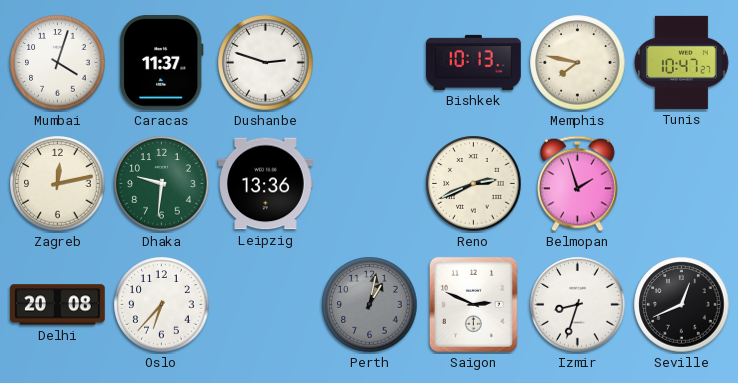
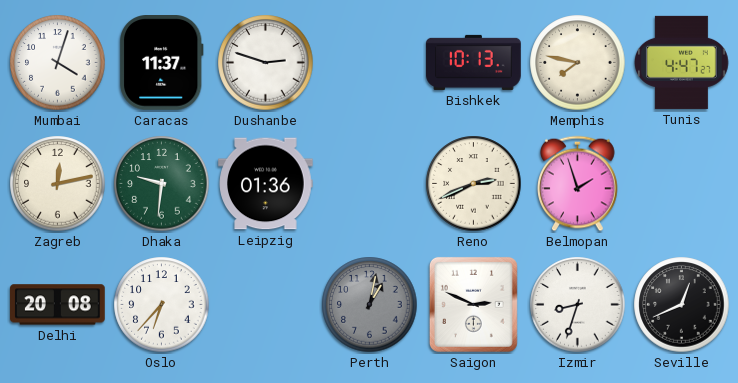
Tunis: 10:47 -> 4:47 (682, 62)
Leipzig: 13:36 -> 01:36 (266, 184)
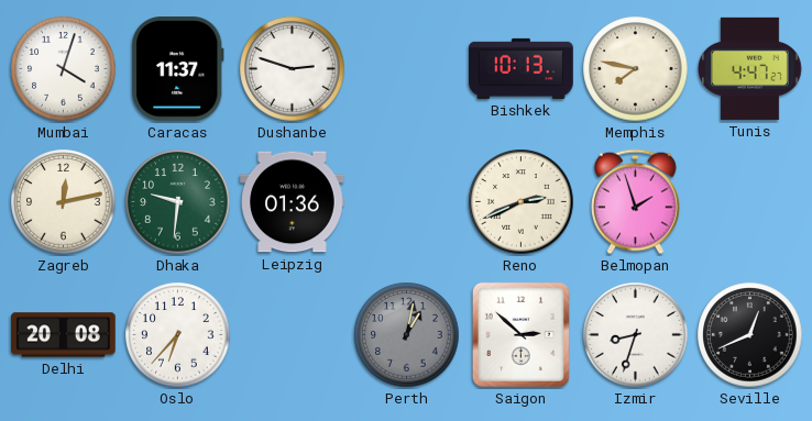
Saigon: 2:49 -> 2:52 (520, 334)
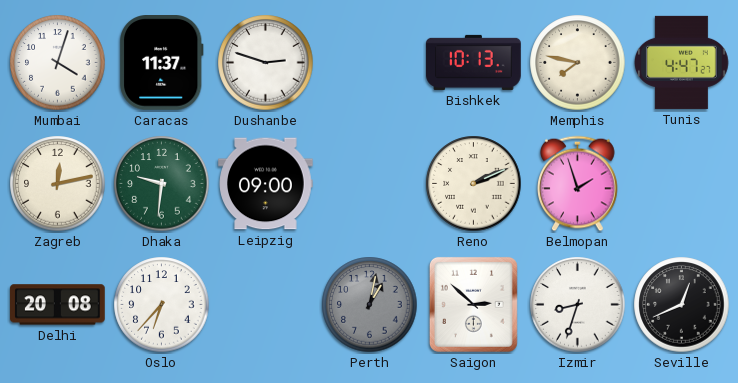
Leipzig: 01:36 -> 09:00 (266, 184)
Reno: 2:41 -> 2:11 (474, 184)
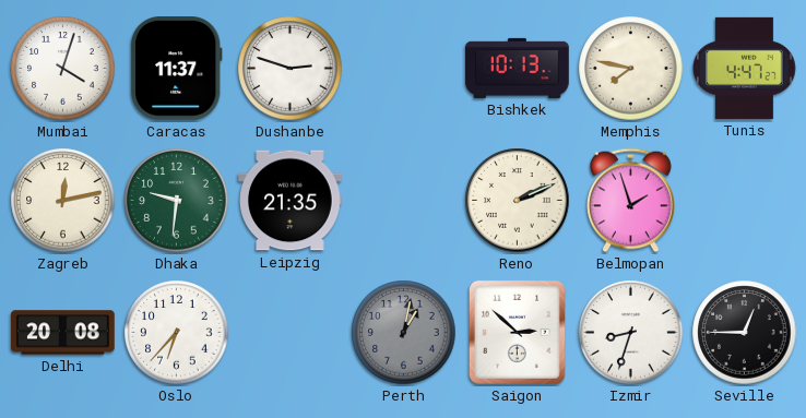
Leipzig: 09:00 -> 21:35 (291, 201)
Seville: 12:41 -> 12:45 (745, 333)
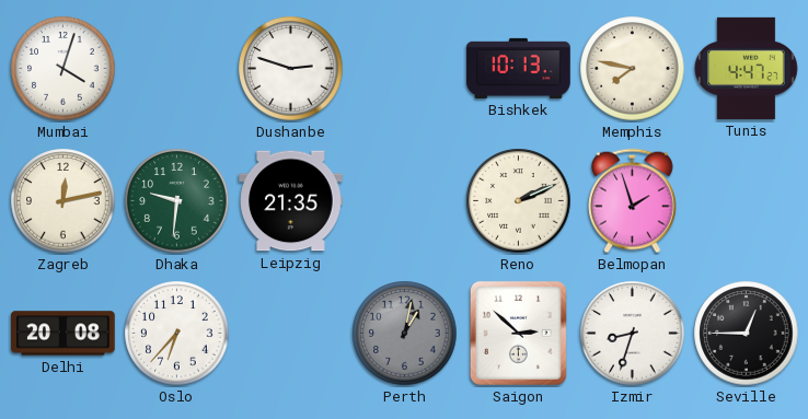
Caracas: 11:37 -> none (176, 69)
